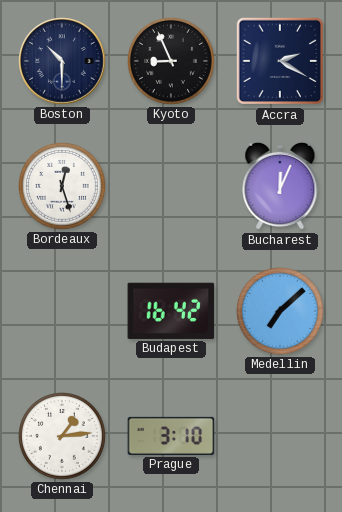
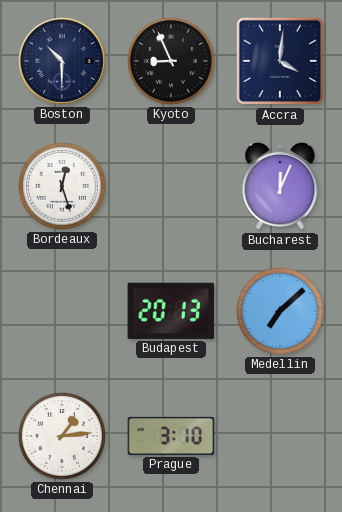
Accra: 2:20 -> 4:01 (280, 61)
Budapest: 16:42 -> 20:13 (171, 311)
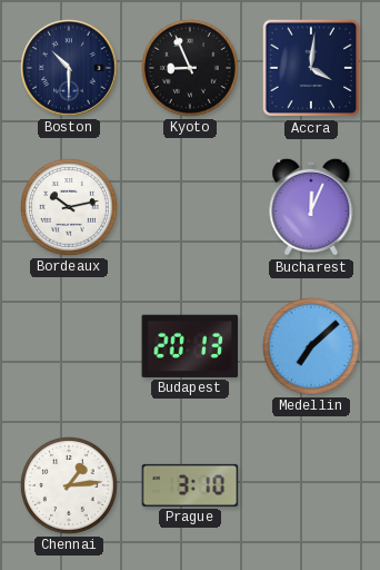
Bordeaux: 12:27 -> 10:13 (70, 208)
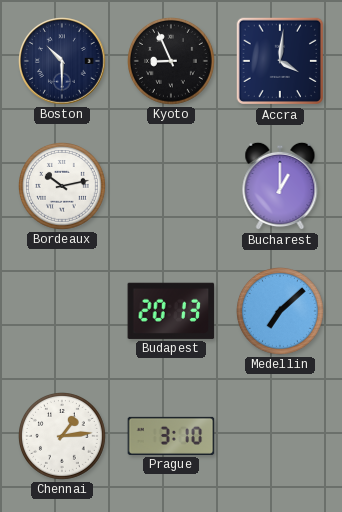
Bucharest: 12:04 -> 1:00 (280, 186)
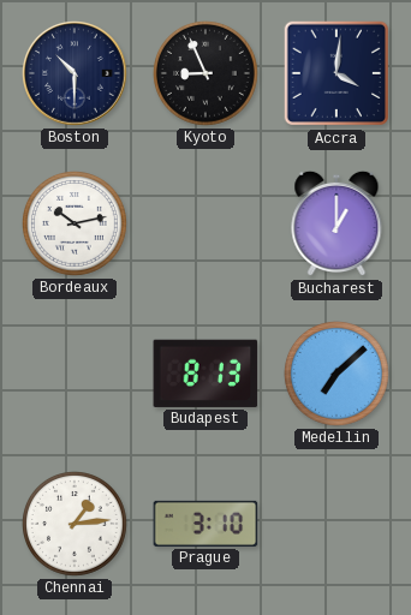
Budapest: 20:13 -> 8:13 (205, 374)
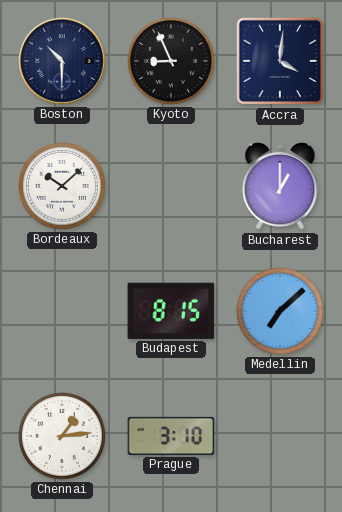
Bordeaux: 10:13 -> 10:08 (63, 187)
Budapest: 8:13 -> 8:15 (171, 311)
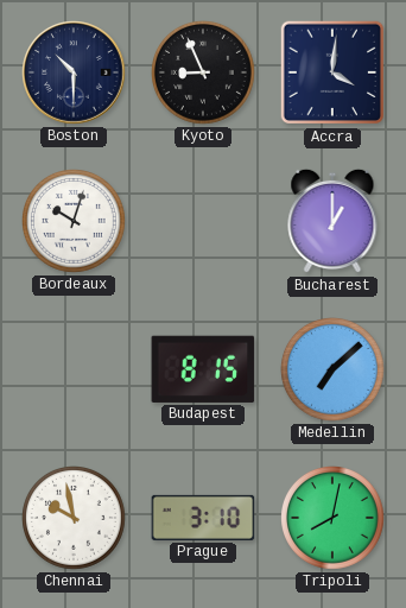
Bordeaux: 10:08 -> 10:03 (75, 222)
Chennai: 1:14 -> 9:58 (75, 519)
Tripoli: none -> 8:02 (334, 519)
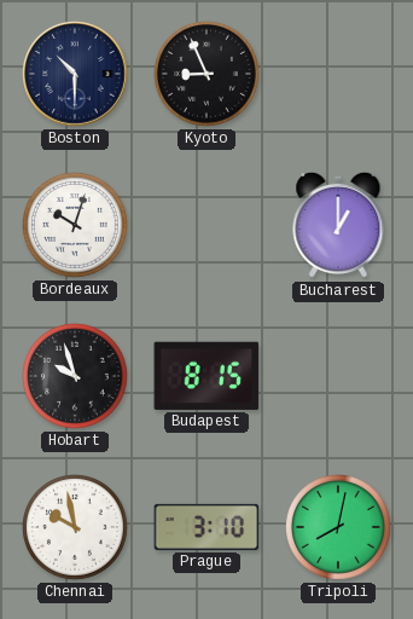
Accra: 4:01 -> none (332, 72)
Hobart: none -> 9:57 (76, 377)
Medellin: 7:08 -> none (334, 370)
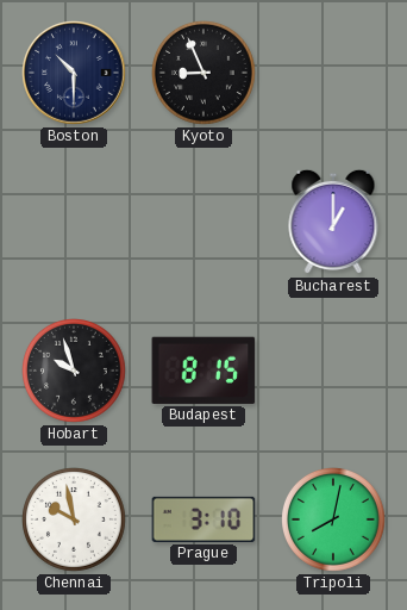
Bordeaux: 10:03 -> none (76, 226)
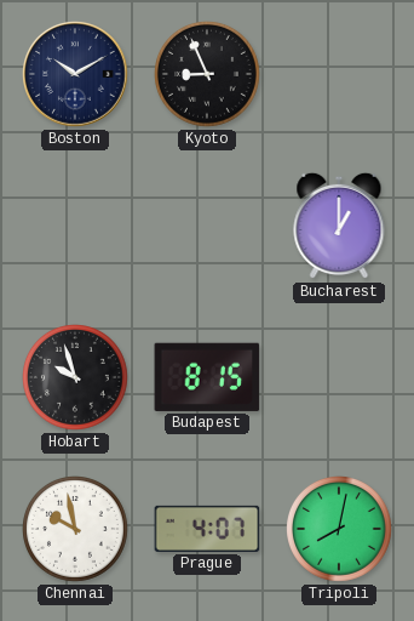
Boston: 10:30 -> 10:10 (76, 75)
Prague: 3:10 -> 4:07 (207, 529)
